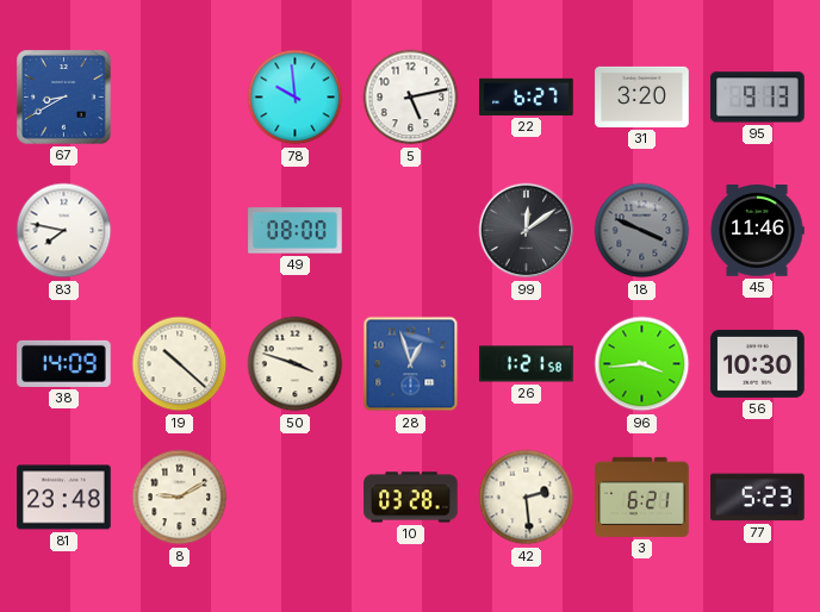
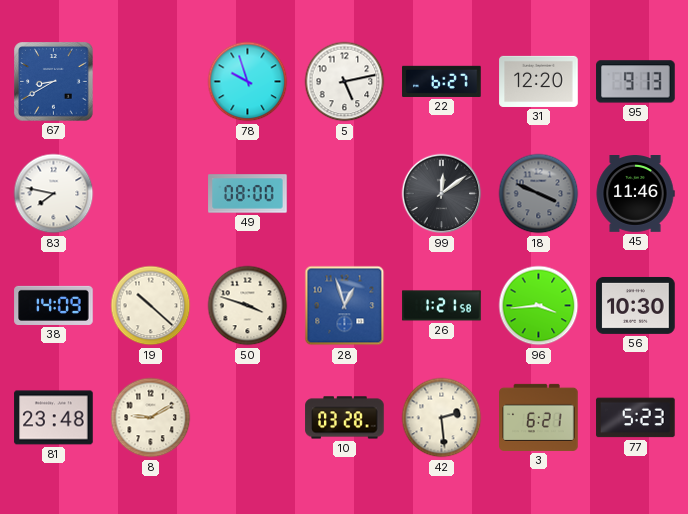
78: 9:59 -> 9:57 (248, 82)
31: 3:20 -> 12:20 (539, 81)
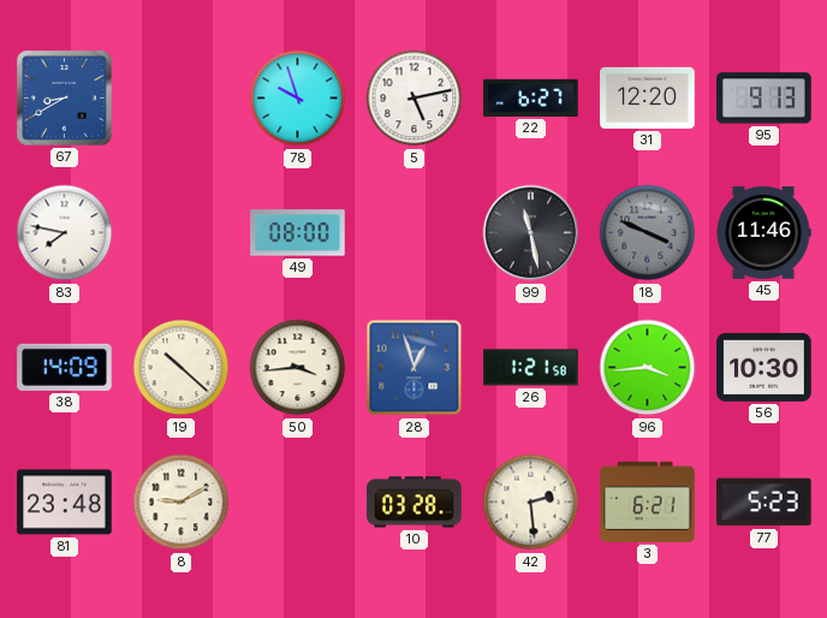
99: 12:09 -> 11:28 (531, 233)
50: 3:48 -> 3:44 (298, 368)
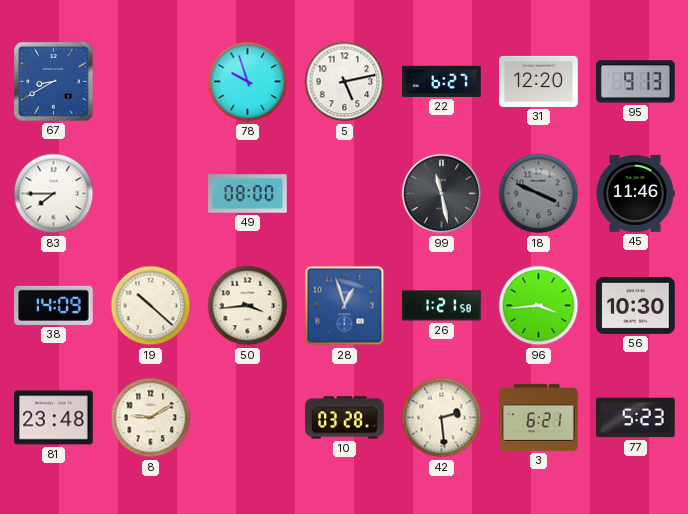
83: 7:47 -> 7:45 (54, 194)
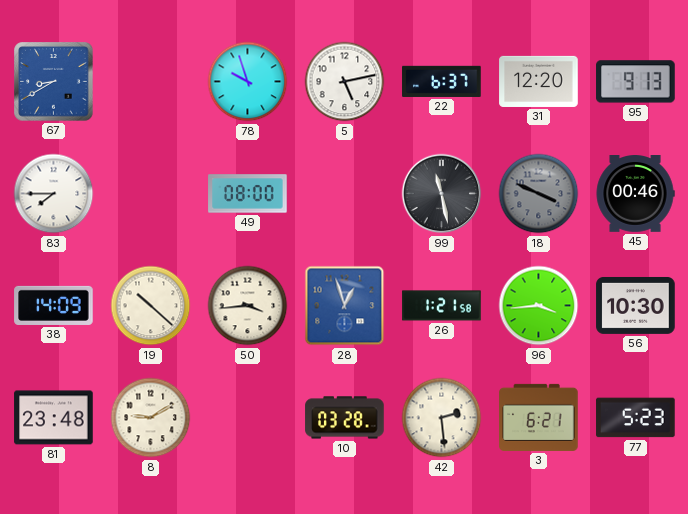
22: 6:27 -> 6:37 (442, 81)
45: 11:46 -> 00:46 (635, 194)
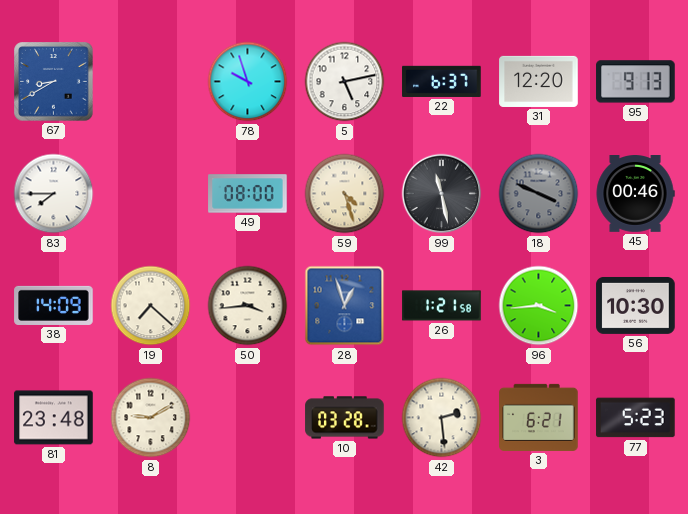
59: none -> 4:27 (345, 194)
19: 10:22 -> 7:22 (151, 306)
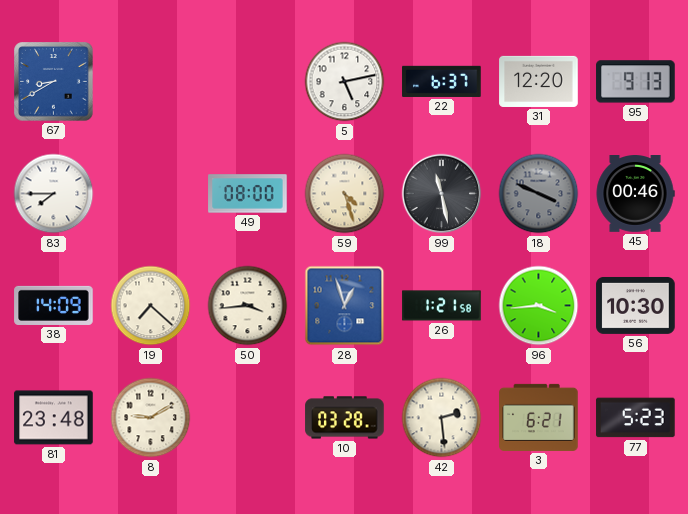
78: 9:57 -> none (248, 82)
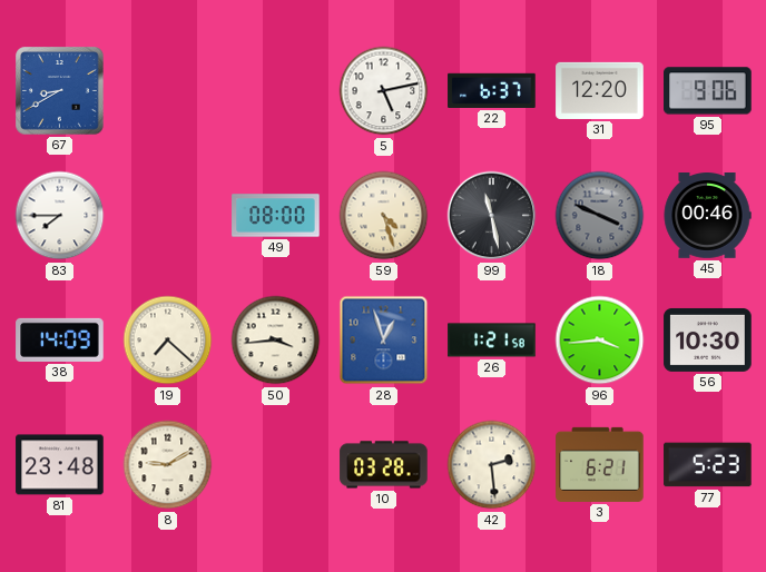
95: 9:13 -> 9:06 (708, 91)
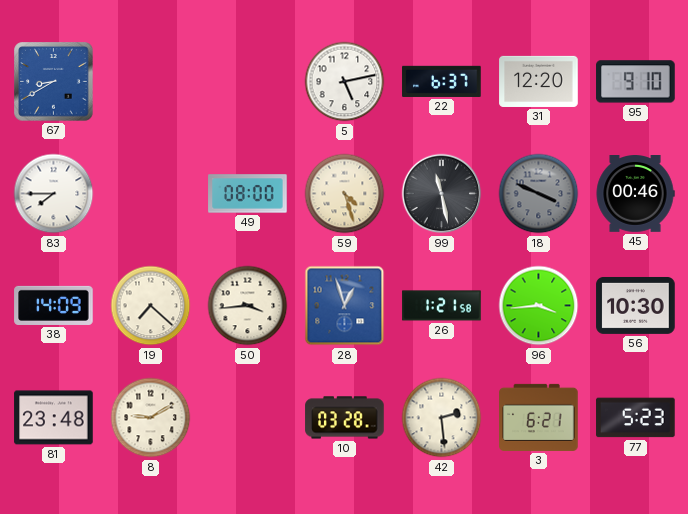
95: 9:06 -> 9:10 (636, 82)
